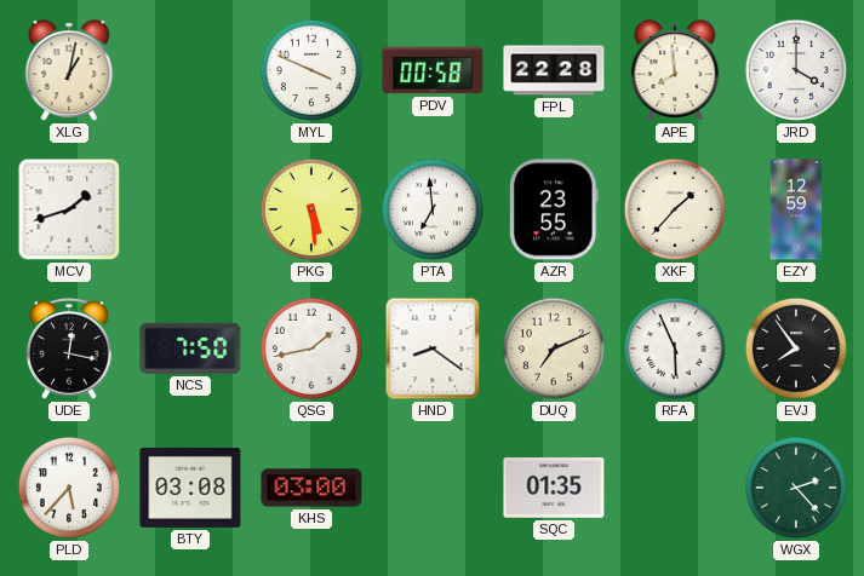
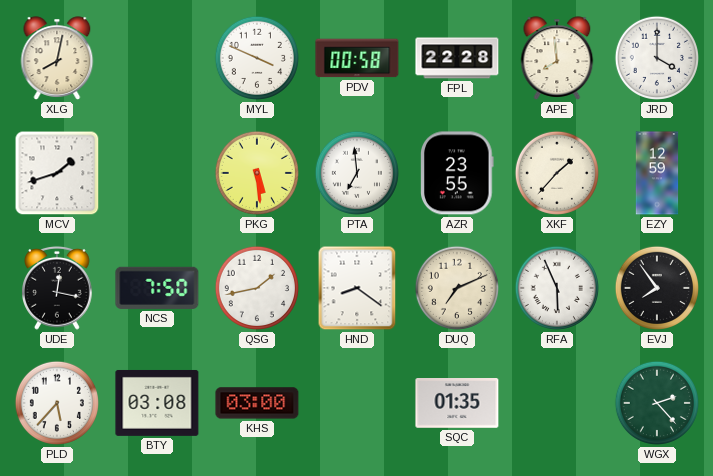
XLG: 1:02 -> 8:02 (57, 58)
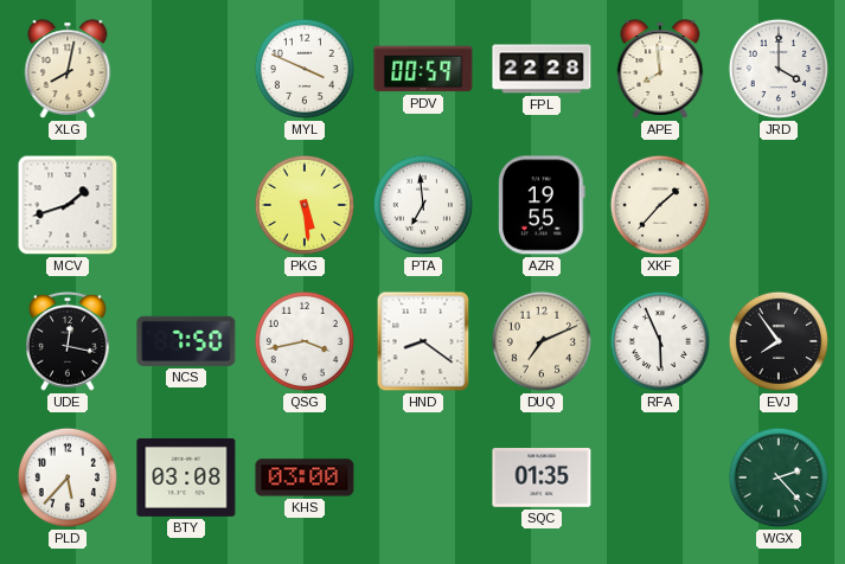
PDV: 00:58 -> 00:59 (423, 69)
AZR: 23:55 -> 19:55 (542, 205)
EZY: 12:59 -> none (657, 173)
QSG: 1:43 -> 3:43 (305, 341)
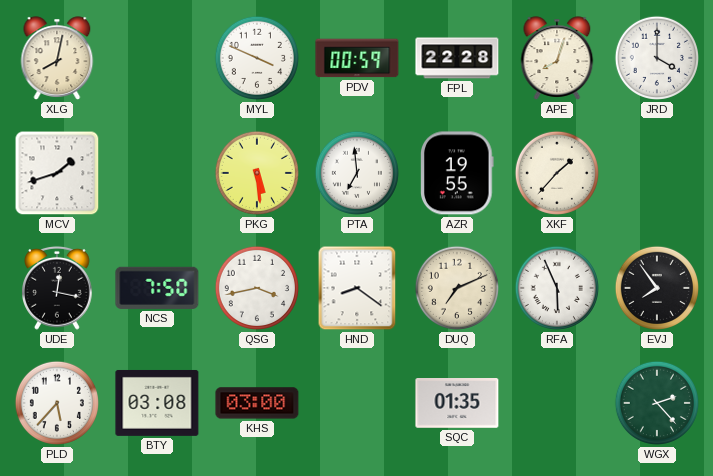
APE: 7:59 -> 8:03 (557, 58)
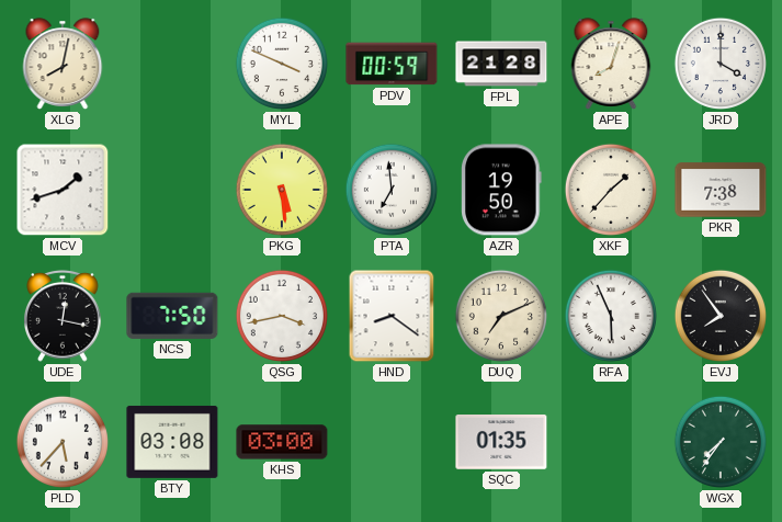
FPL: 22:28 -> 21:28 (501, 64)
AZR: 19:55 -> 19:50 (501, 190)
PKR: none -> 7:38 (721, 190)
WGX: 2:23 -> 7:36 (721, 442)
